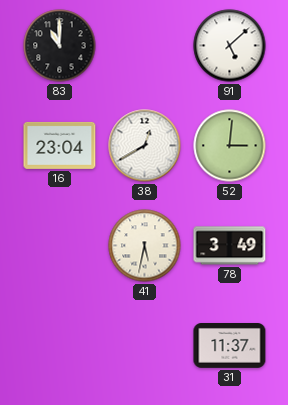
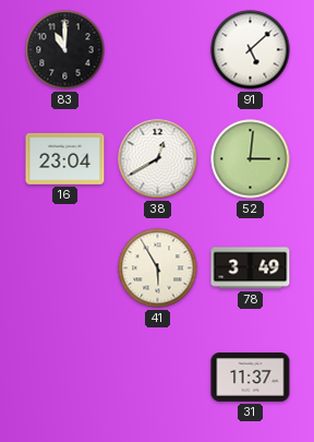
41: 5:32 -> 5:55 (158, 268)
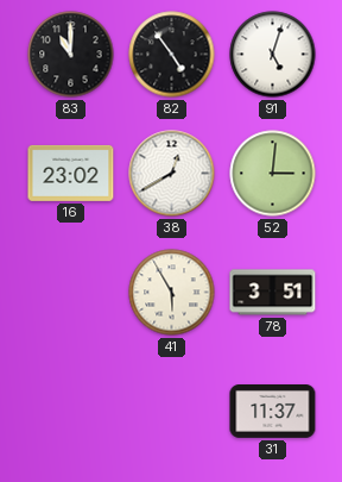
82: none -> 4:54 (172, 55)
91: 5:08 -> 5:03 (273, 55)
16: 23:04 -> 23:02 (71, 173)
78: 3:49 -> 3:51 (273, 293)
